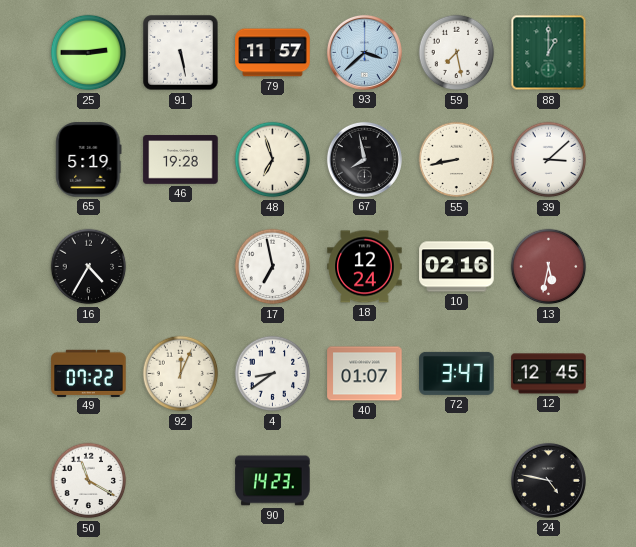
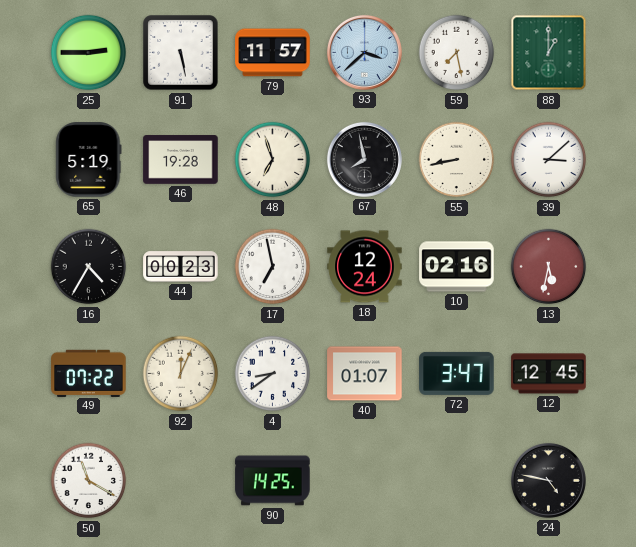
44: none -> 00:23 (181, 267)
90: 14:23 -> 14:25 (273, 481)
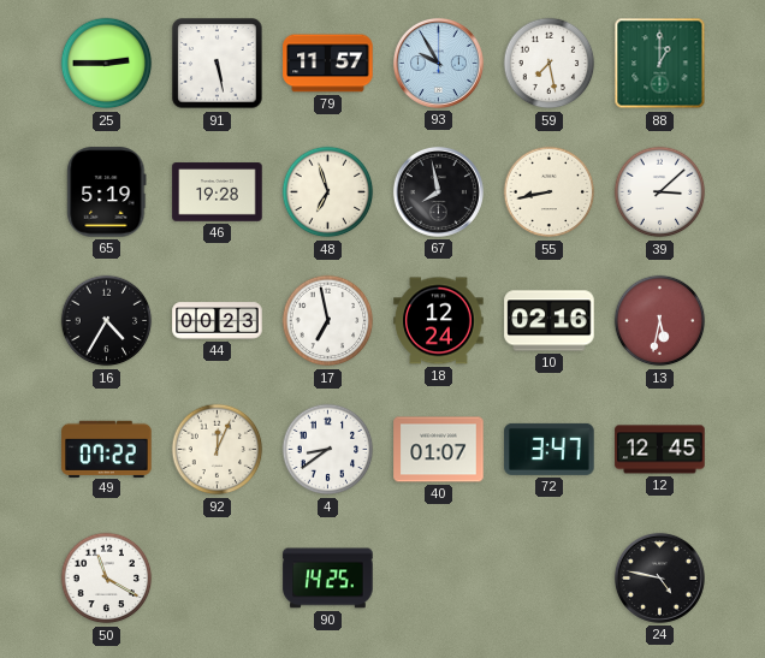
93: 3:38 -> 9:55 (438, 63)
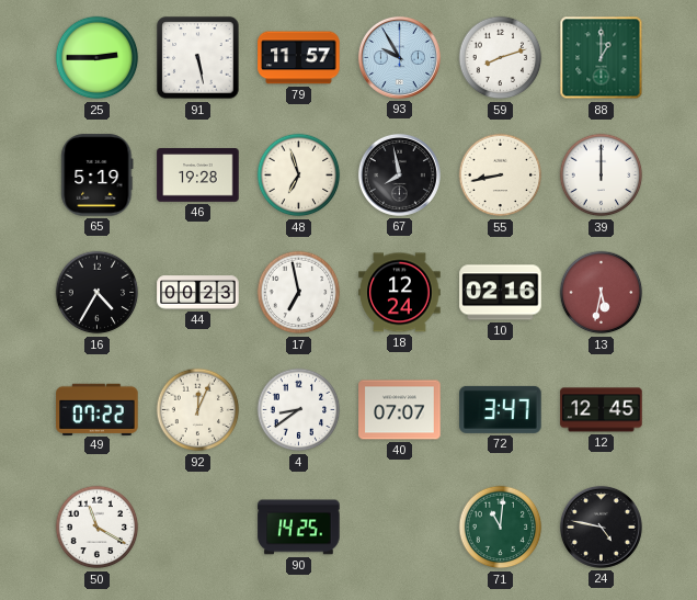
59: 7:28 -> 8:12 (501, 58)
39: 3:08 -> 12:00 (602, 176)
40: 01:07 -> 07:07 (400, 410)
71: none -> 11:01 (501, 528)
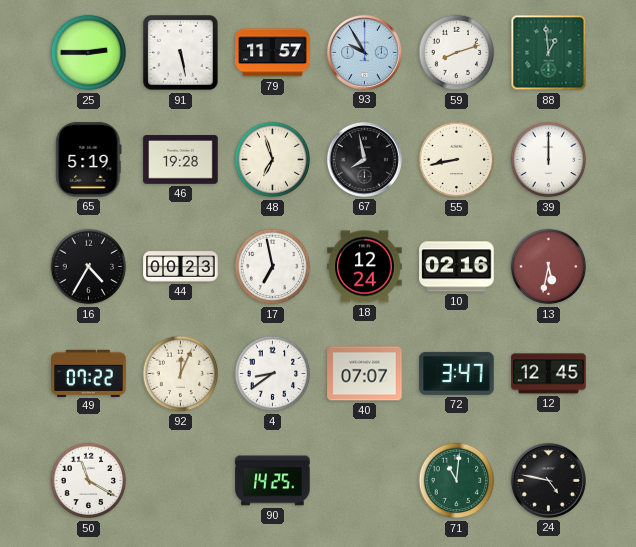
88: 1:00 -> 12:59 (549, 53)
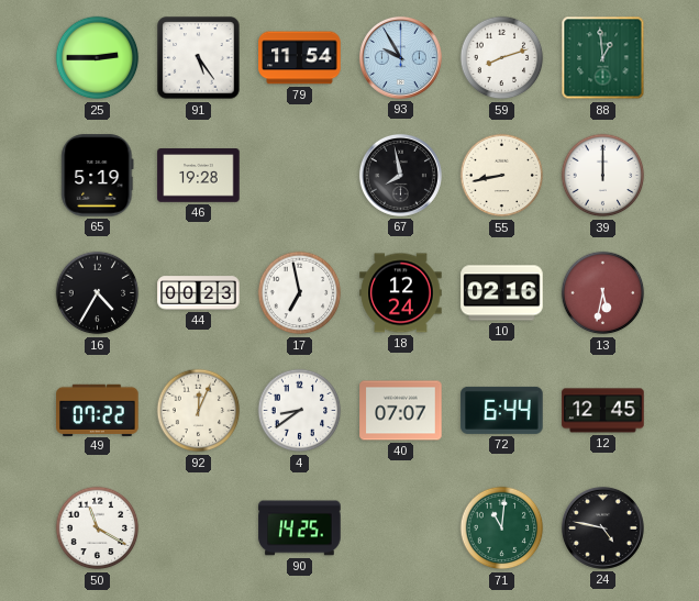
91: 5:28 -> 5:24 (199, 58)
79: 11:57 -> 11:54 (300, 58)
48: 6:57 -> none (273, 160)
72: 3:47 -> 6:44 (502, 410)
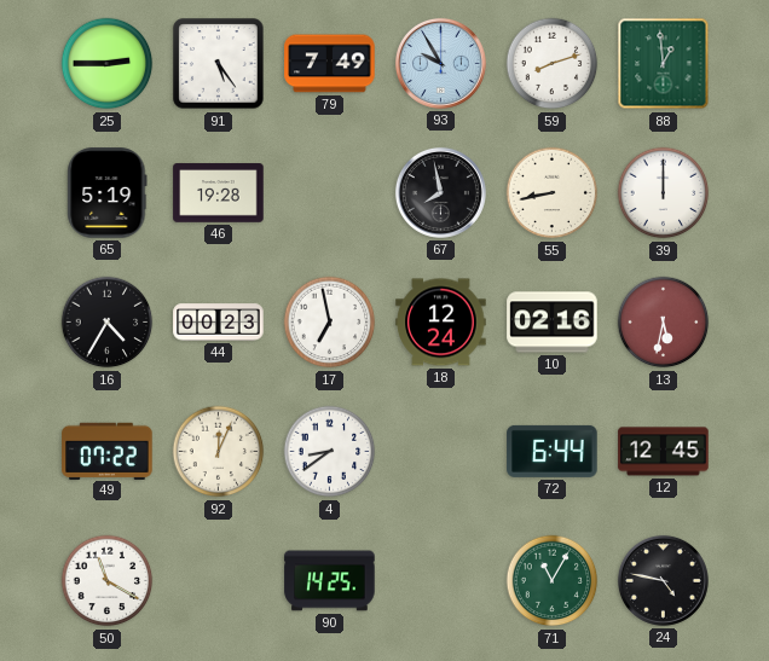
79: 11:54 -> 7:49 (330, 64)
40: 07:07 -> none (401, 411)
71: 11:01 -> 11:05 (553, 581)
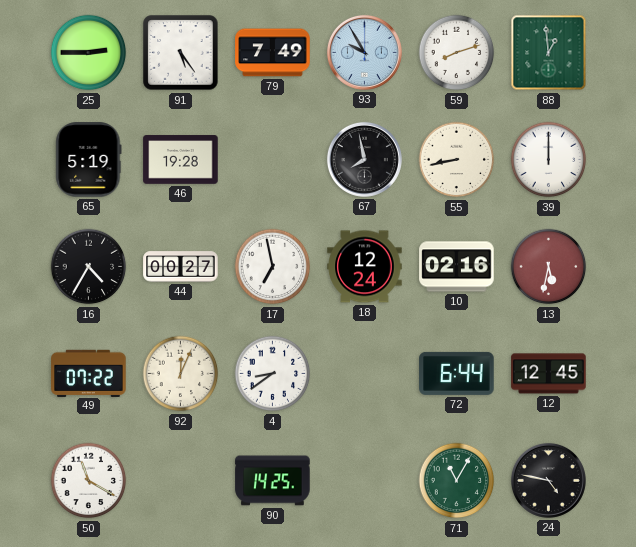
44: 00:23 -> 00:27 (181, 267)
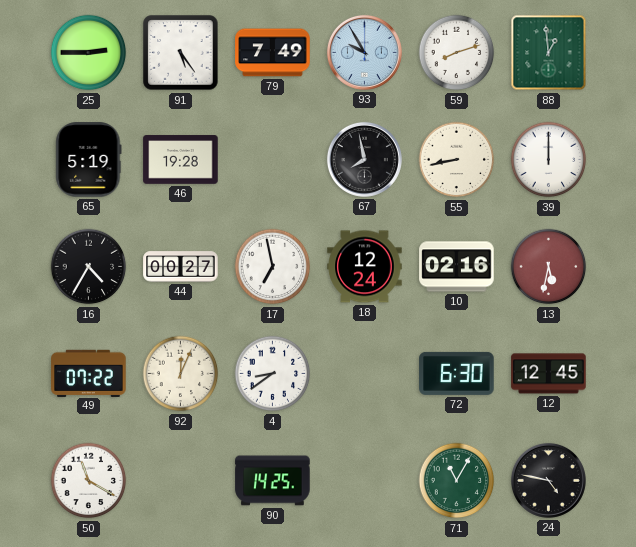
72: 6:44 -> 6:30 (457, 373)
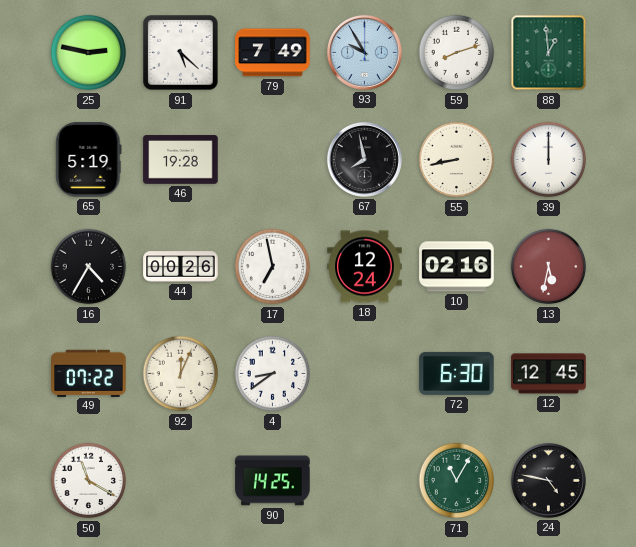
25: 2:45 -> 2:47 (89, 53)
91: 5:24 -> 5:22 (181, 53)
44: 00:27 -> 00:26 (181, 267)
